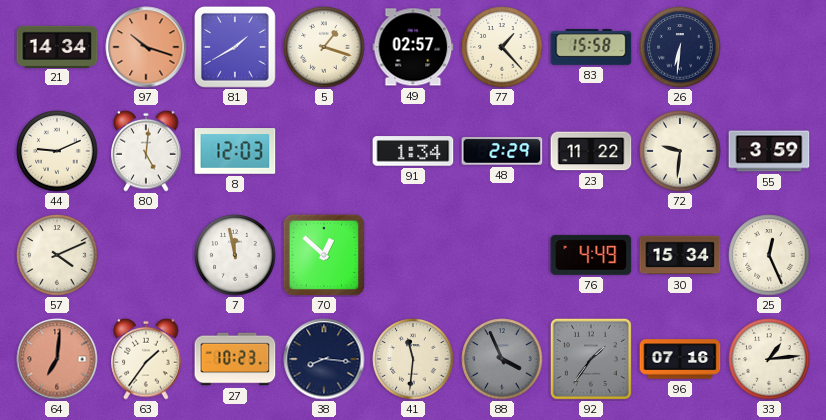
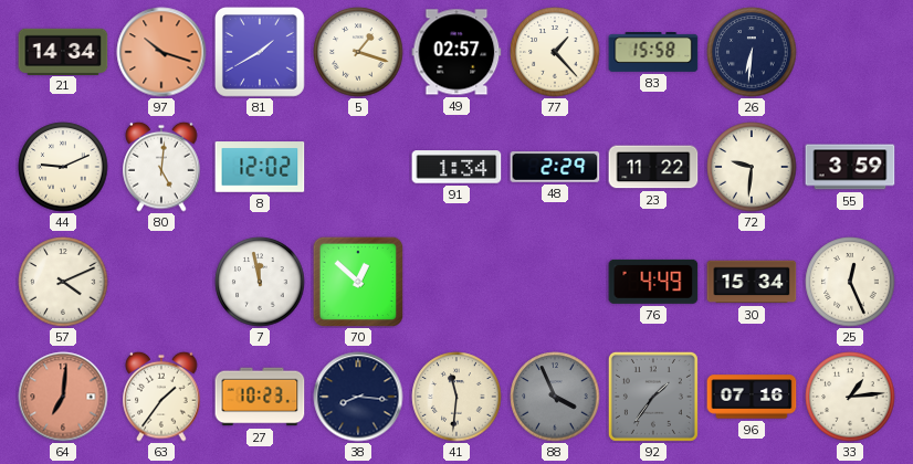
8: 12:03 -> 12:02 (260, 167)
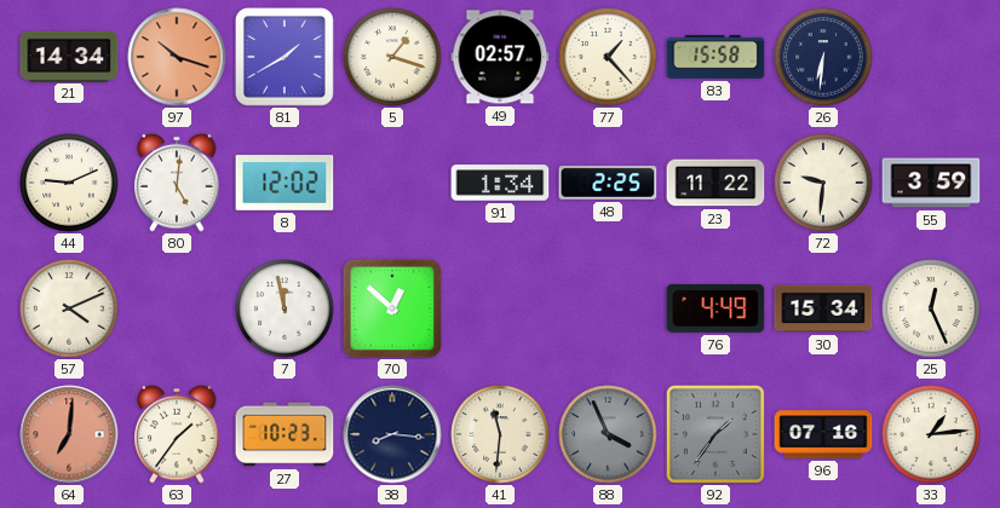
48: 2:29 -> 2:25 (608, 184)
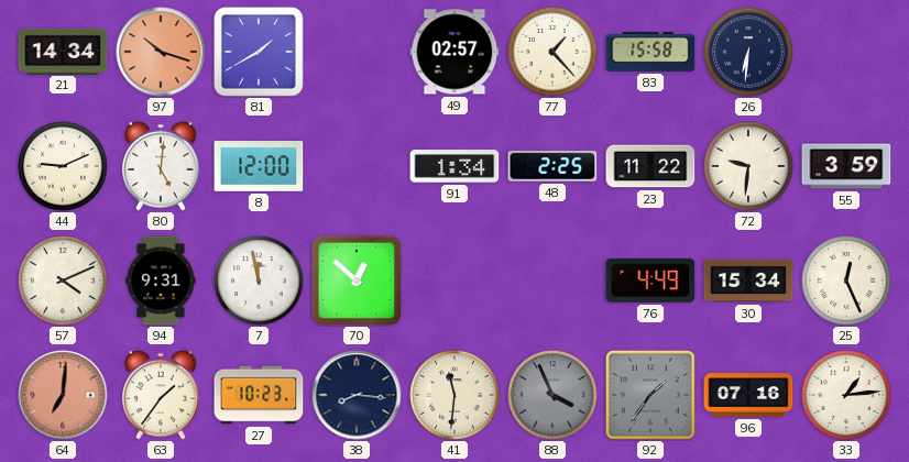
5: 1:18 -> none (392, 57)
8: 12:02 -> 12:00 (259, 166)
94: none -> 9:31 (161, 280)
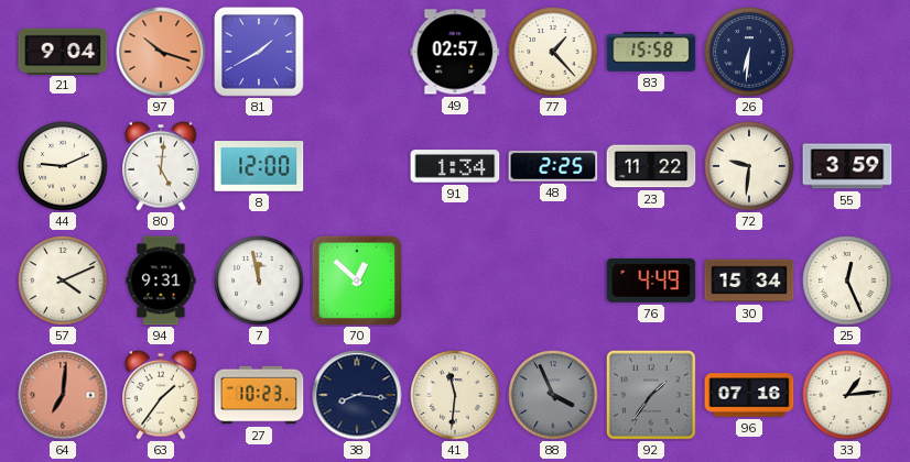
21: 14:34 -> 9:04 (63, 51)
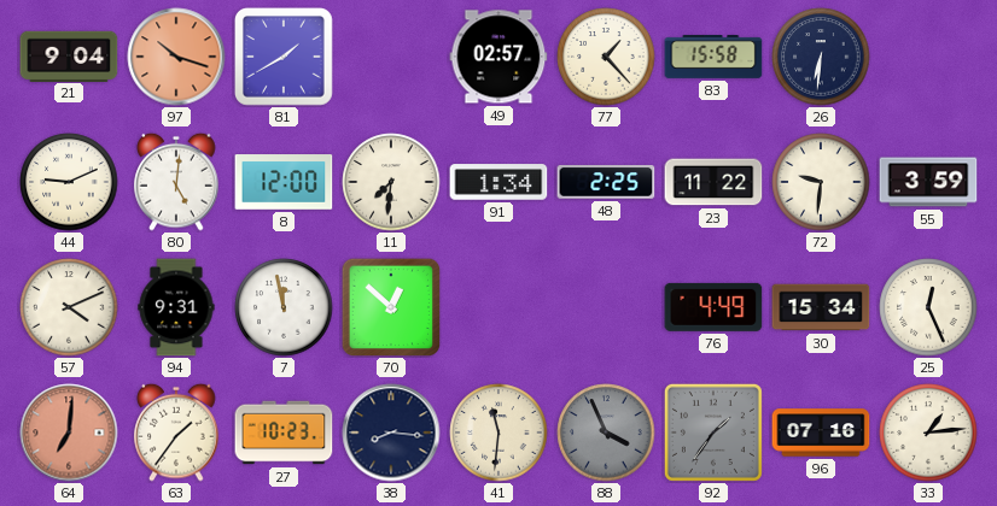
11: none -> 7:31 (391, 182)
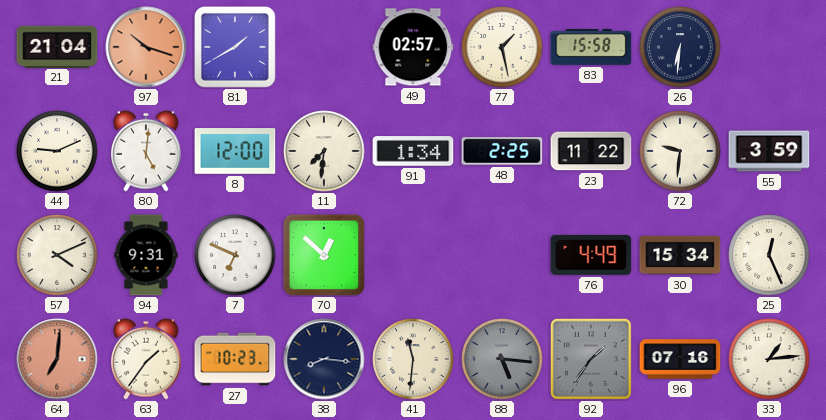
21: 9:04 -> 21:04 (57, 46)
77: 1:23 -> 1:28 (502, 47)
7: 11:58 -> 6:49 (235, 255)
88: 3:56 -> 5:16 (502, 359)
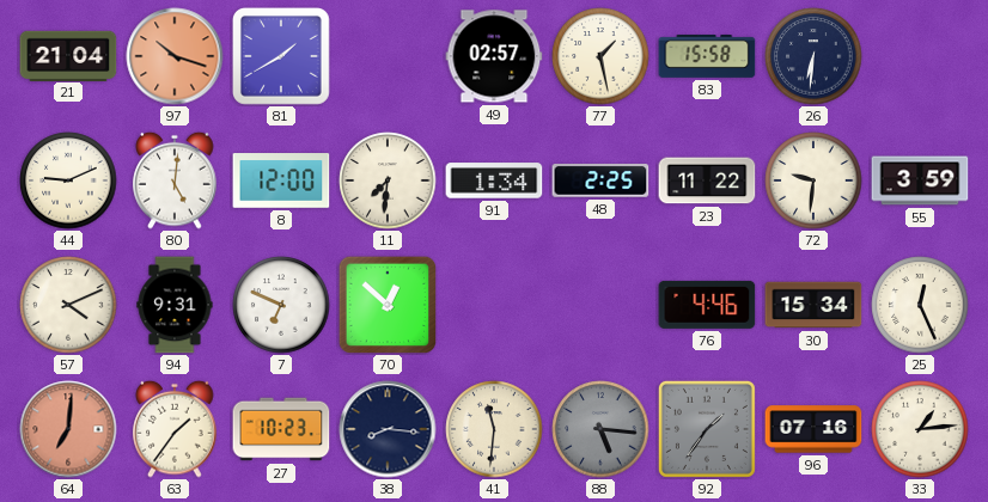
76: 4:49 -> 4:46 (707, 305)
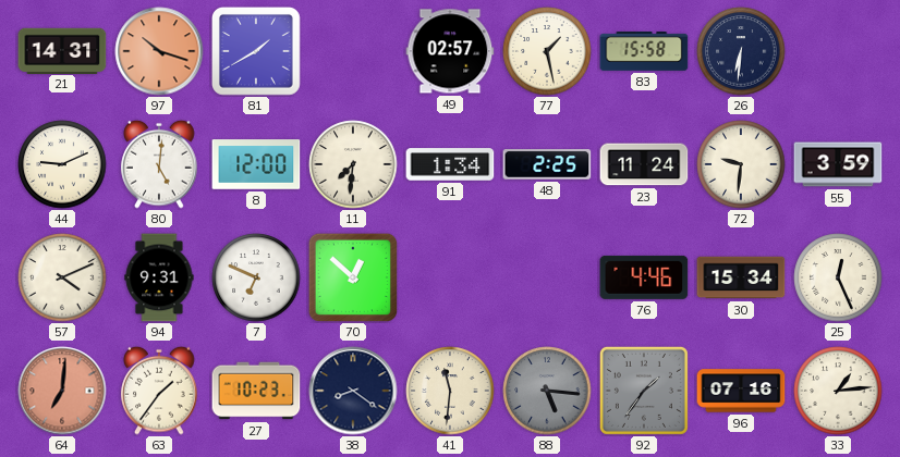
21: 21:04 -> 14:31 (62, 50)
23: 11:22 -> 11:24 (644, 164)
38: 8:16 -> 8:21 (353, 391)
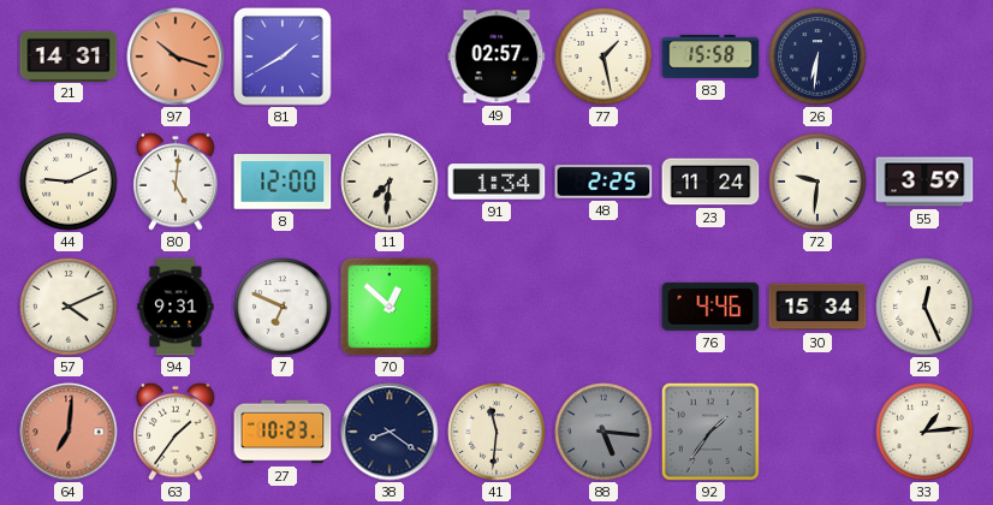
96: 07:16 -> none (741, 391)
